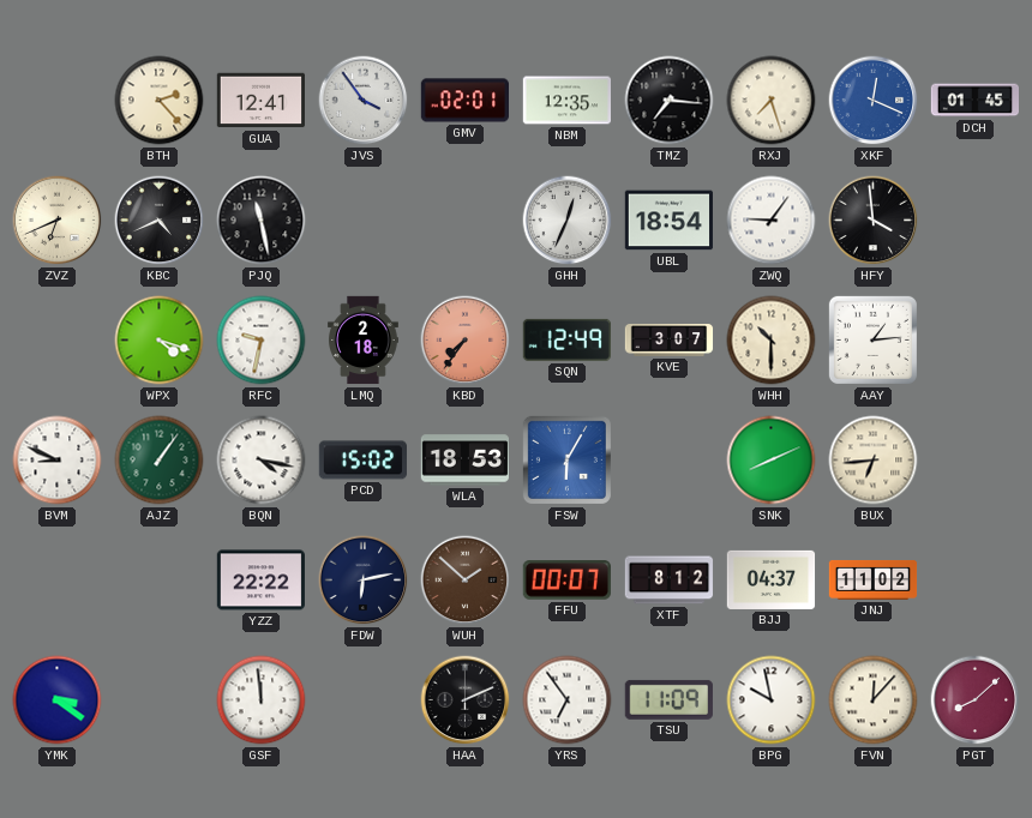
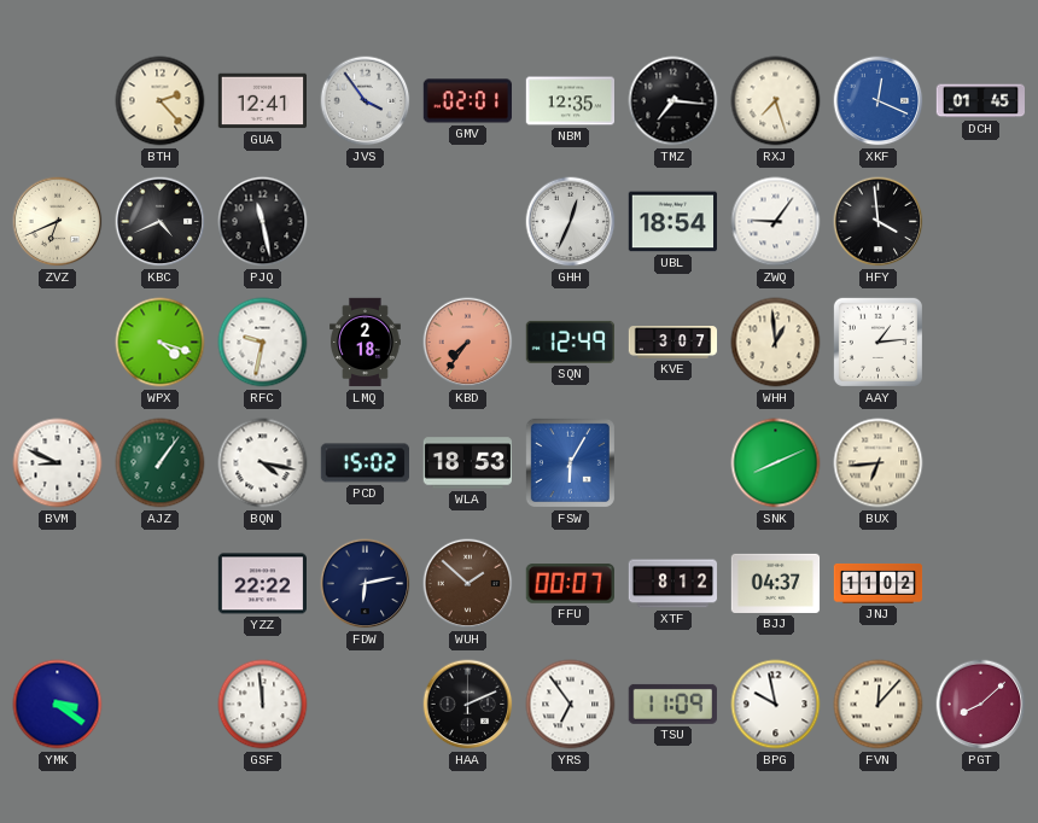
WHH: 10:30 -> 12:59 (776, 343)
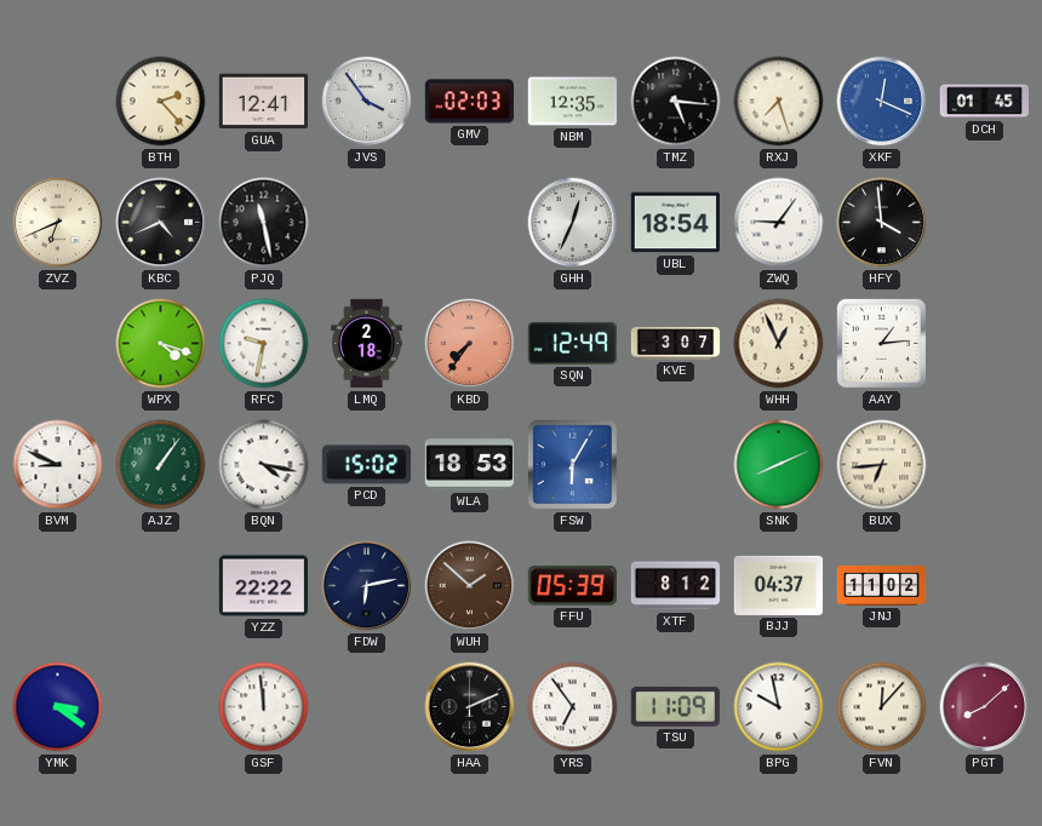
GMV: 02:01 -> 02:03 (469, 102)
TMZ: 7:16 -> 5:16 (676, 102)
WHH: 12:59 -> 12:56 (779, 344)
FFU: 00:07 -> 05:39 (572, 586)
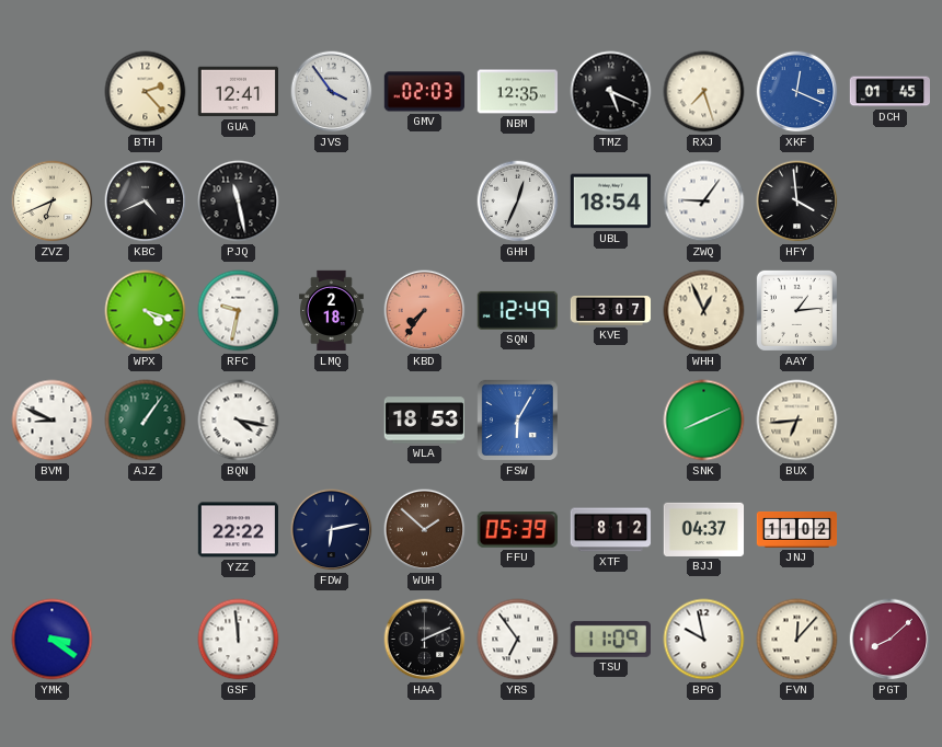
TMZ: 5:16 -> 5:19 (611, 92)
PCD: 15:02 -> none (366, 465)
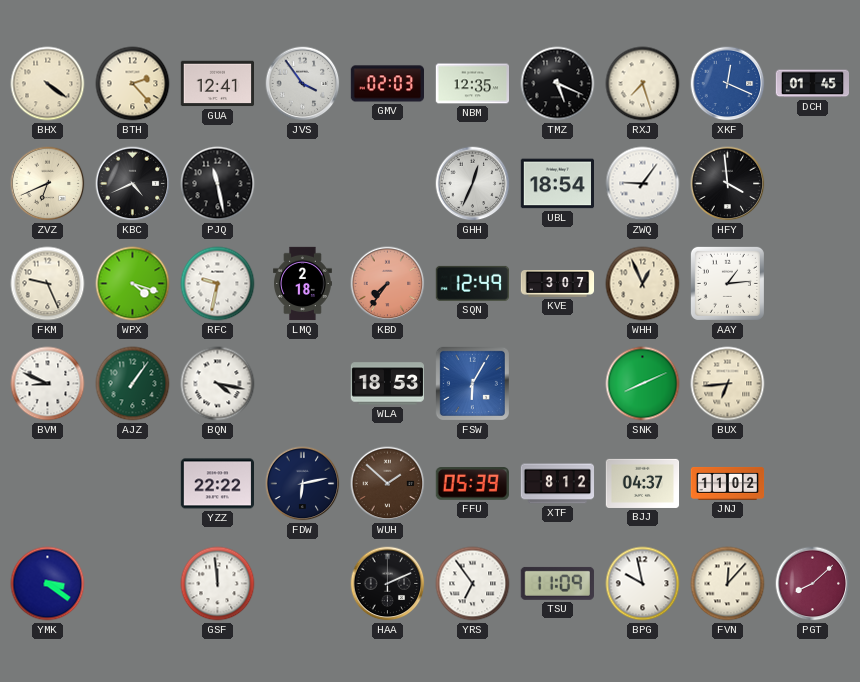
BHX: none -> 4:21 (48, 84)
FKM: none -> 9:26 (48, 284)
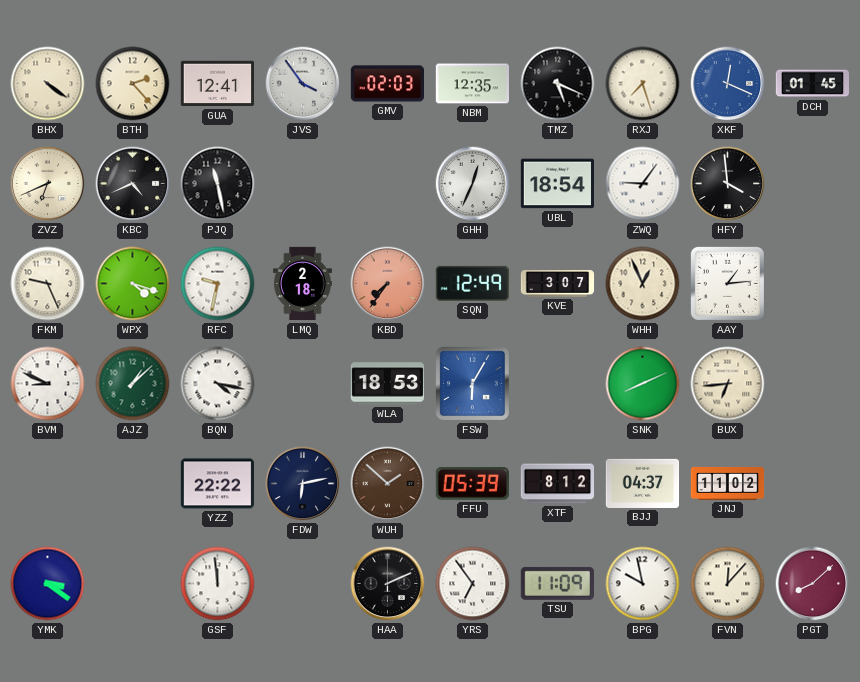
AJZ: 1:06 -> 1:08 (133, 384)
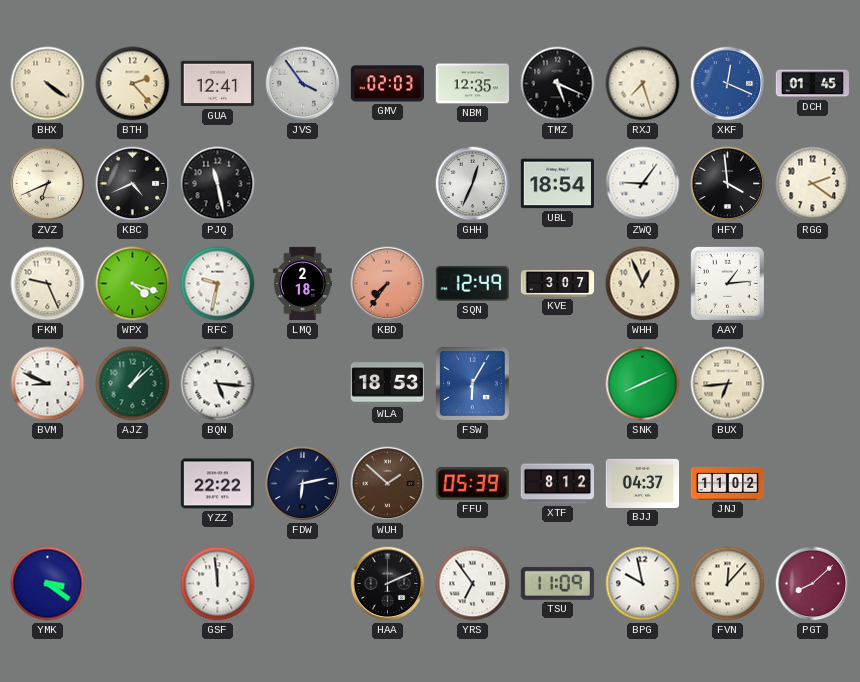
RGG: none -> 2:21 (813, 184)
BQN: 4:17 -> 5:16 (218, 384)
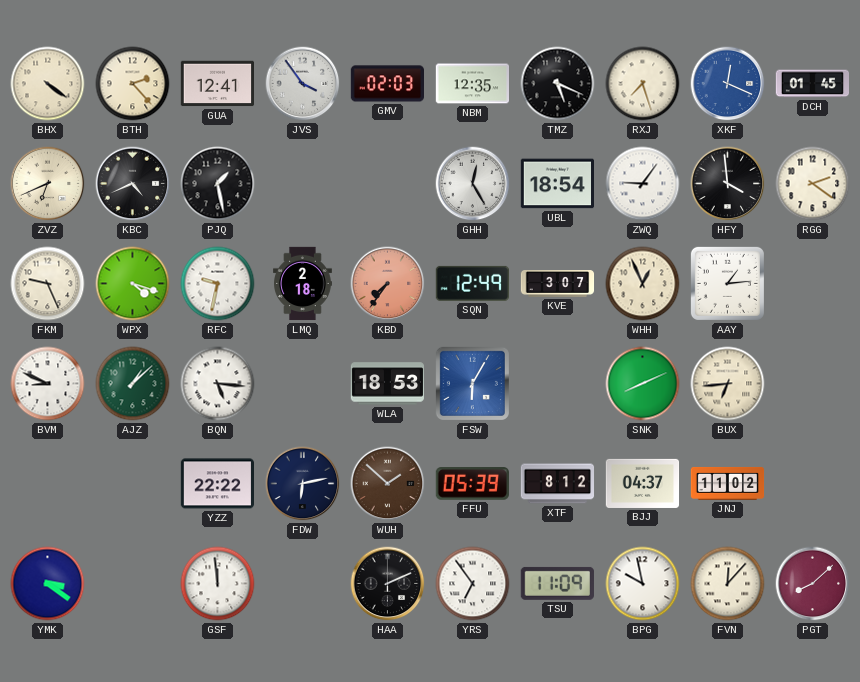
PJQ: 11:28 -> 1:28 (218, 184)
GHH: 12:34 -> 12:25 (473, 184)
